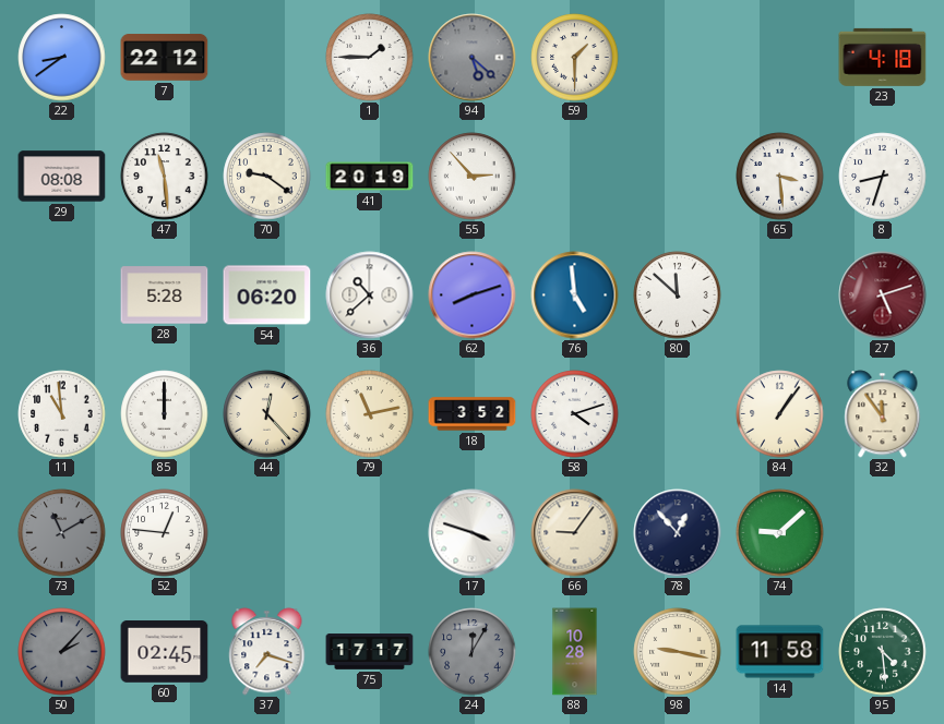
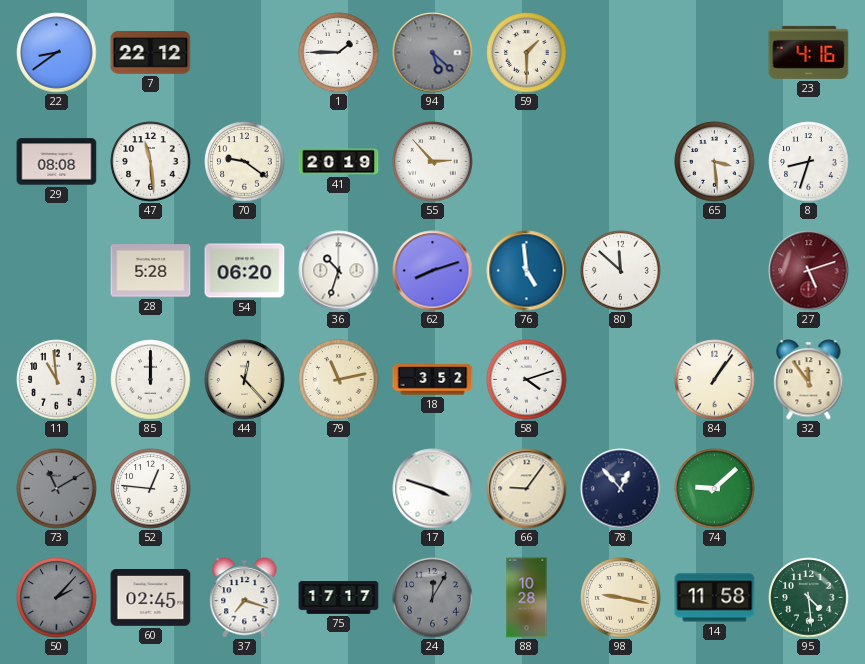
23: 4:18 -> 4:16 (809, 52)
36: 10:38 -> 10:33 (339, 271)
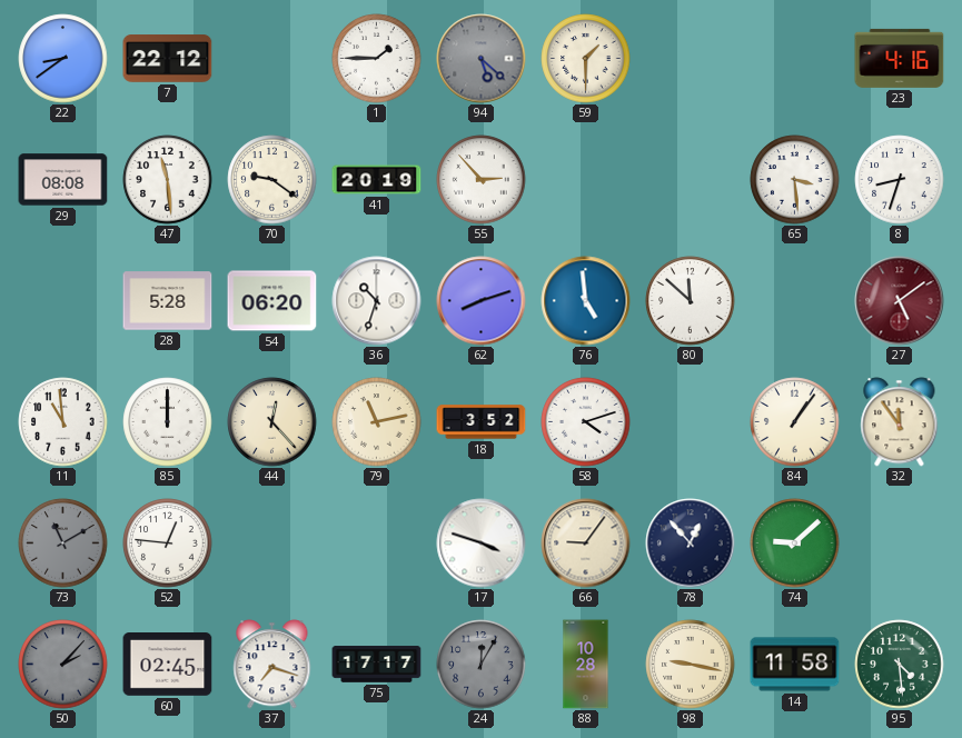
27: 5:12 -> 5:09 (900, 301)
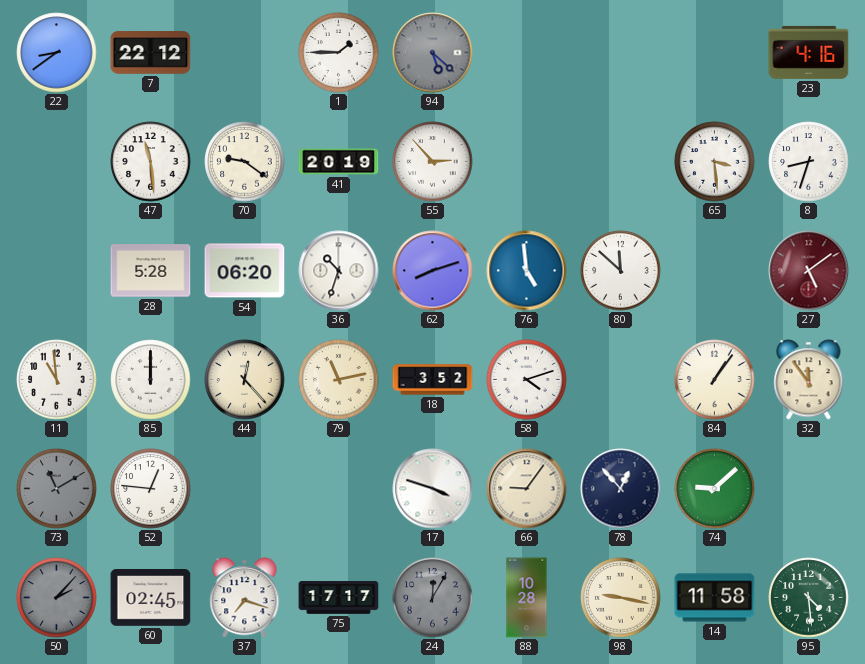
59: 1:30 -> none (586, 59)
29: 08:08 -> none (63, 180)
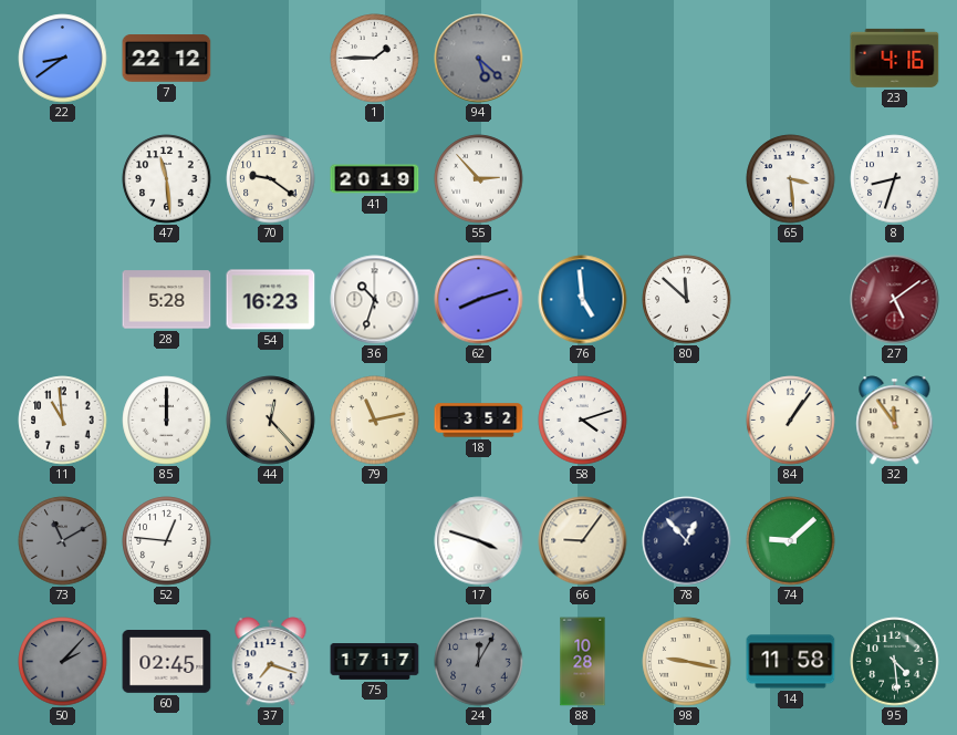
54: 06:20 -> 16:23 (271, 300)
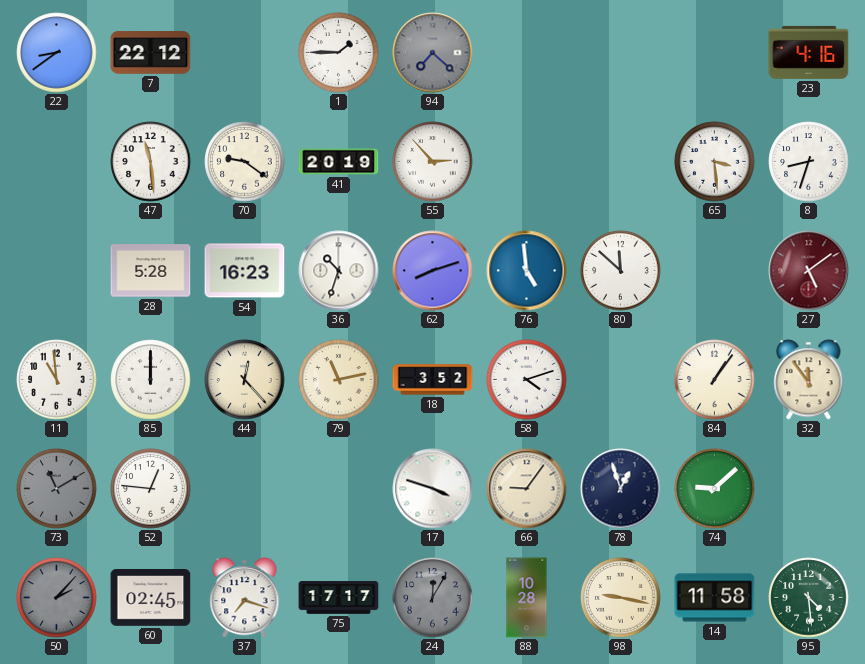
94: 5:22 -> 7:22 (433, 53)
78: 12:53 -> 12:57 (621, 489)
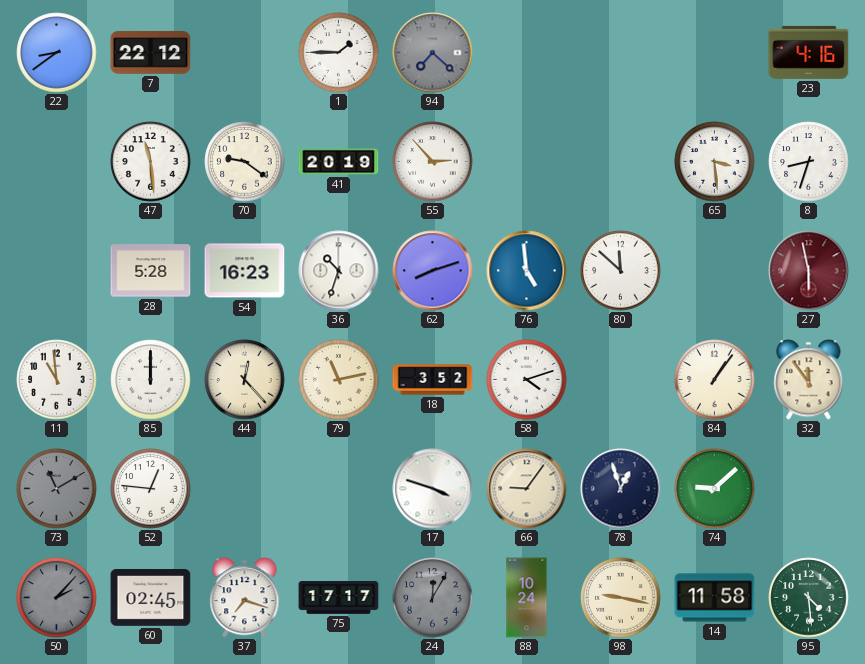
27: 5:09 -> 5:58 (809, 271)
88: 10:28 -> 10:24 (527, 598)
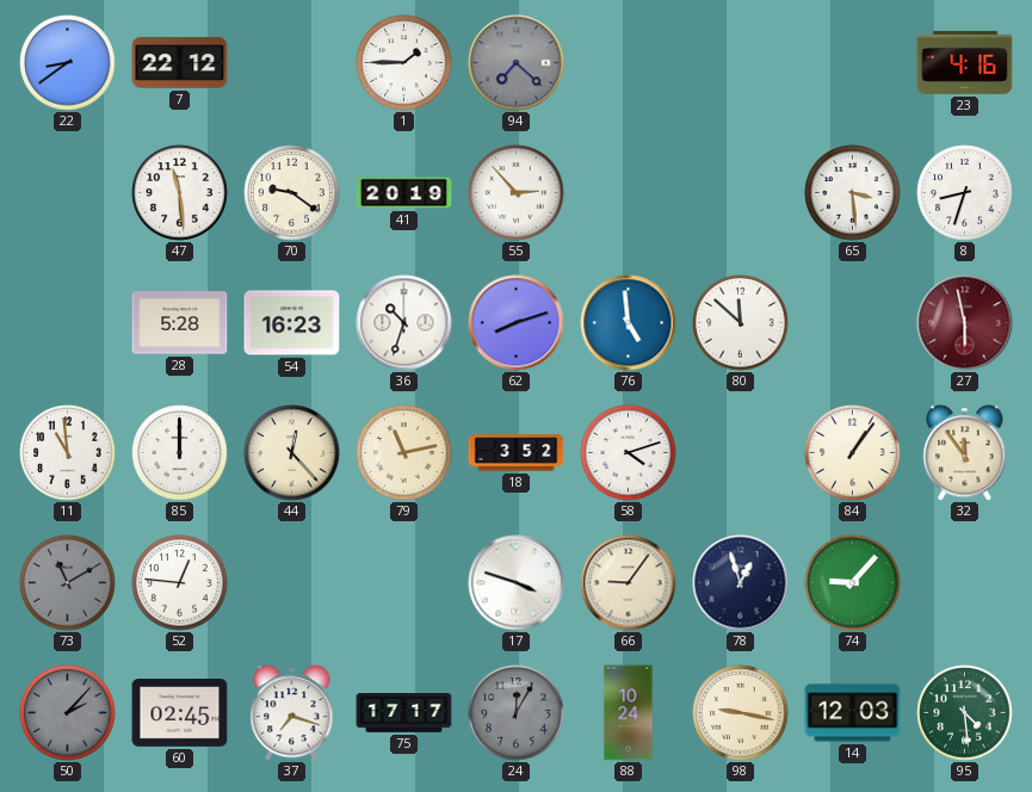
74: 9:08 -> 9:07 (853, 583)
14: 11:58 -> 12:03 (853, 713)
